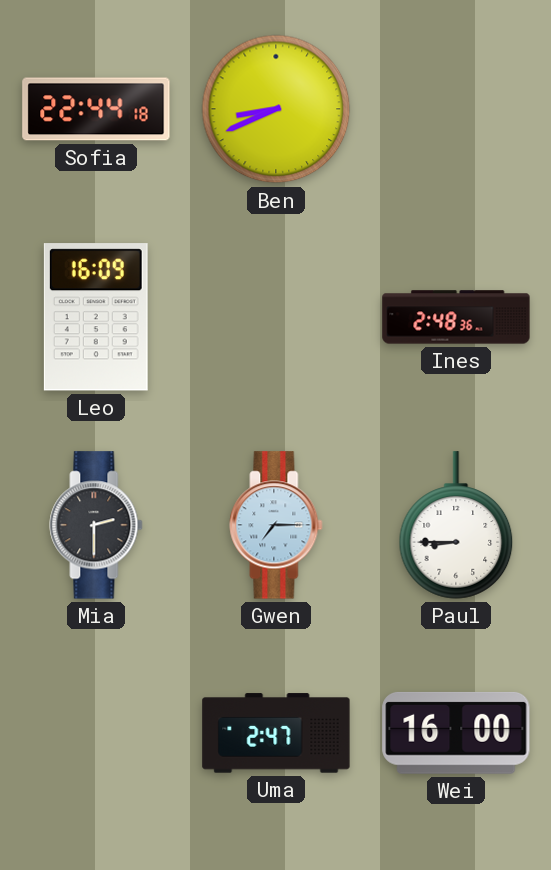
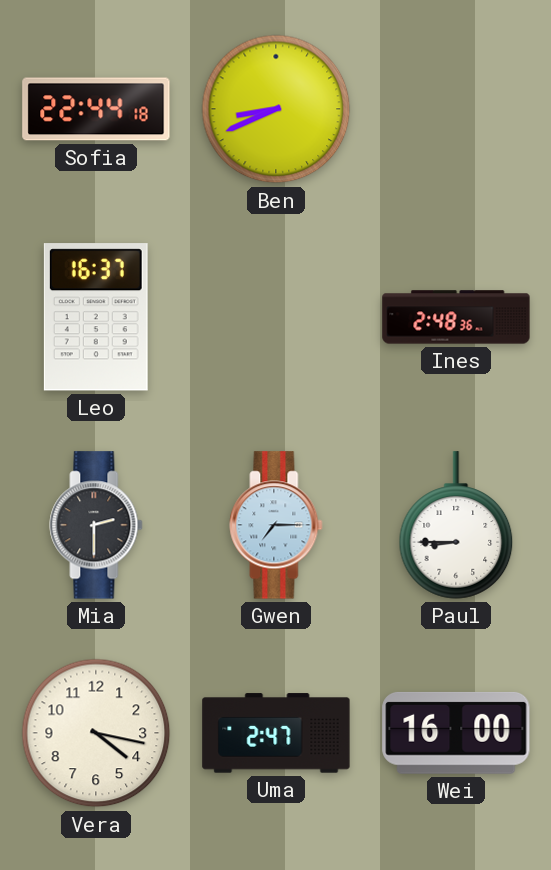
Leo: 16:09 -> 16:37 (96, 317)
Vera: none -> 4:17 (96, 733)
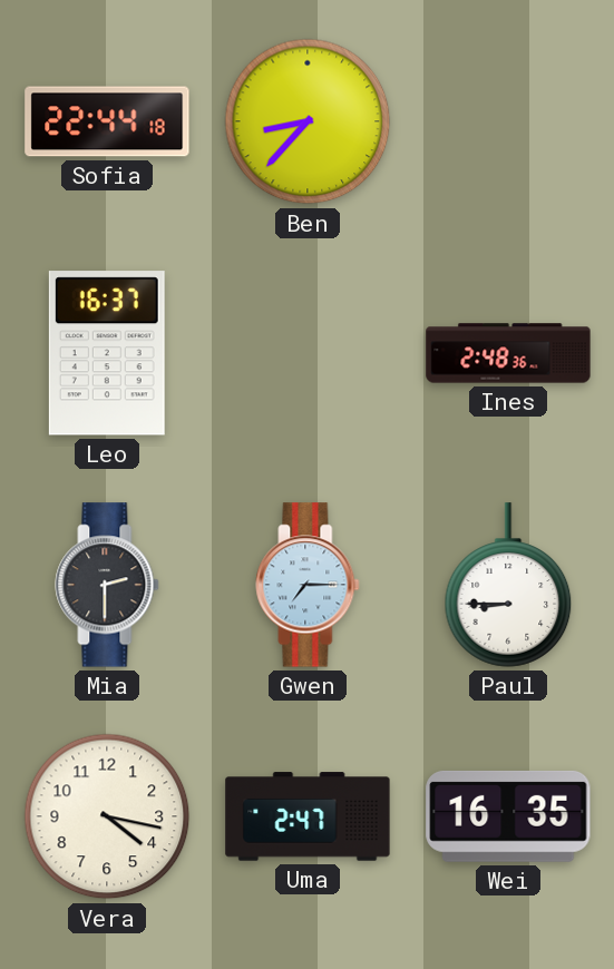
Ben: 8:41 -> 8:37 (308, 121)
Wei: 16:00 -> 16:35 (508, 816)
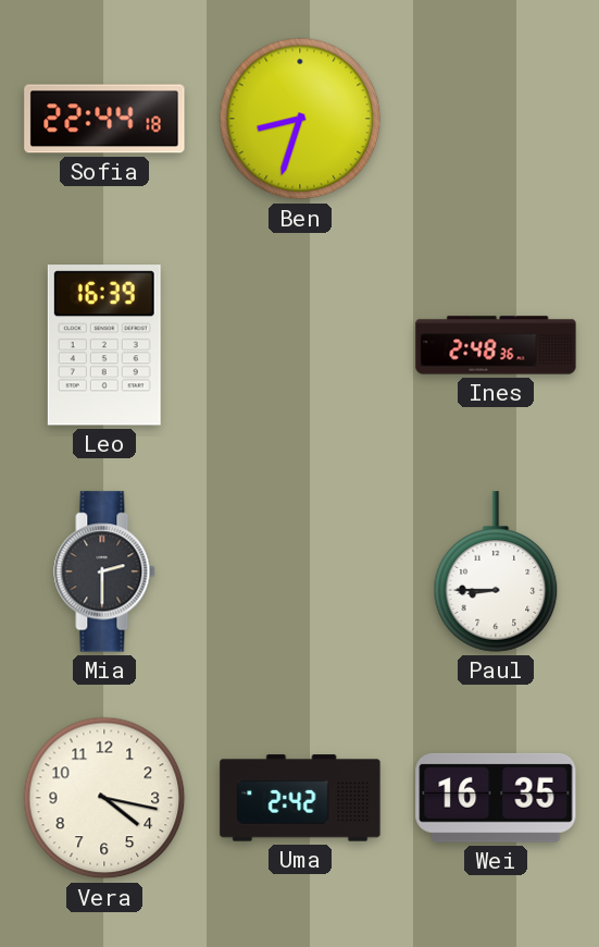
Ben: 8:37 -> 8:33 (300, 119)
Leo: 16:37 -> 16:39 (104, 345)
Gwen: 7:15 -> none (308, 585)
Uma: 2:47 -> 2:42 (300, 798)
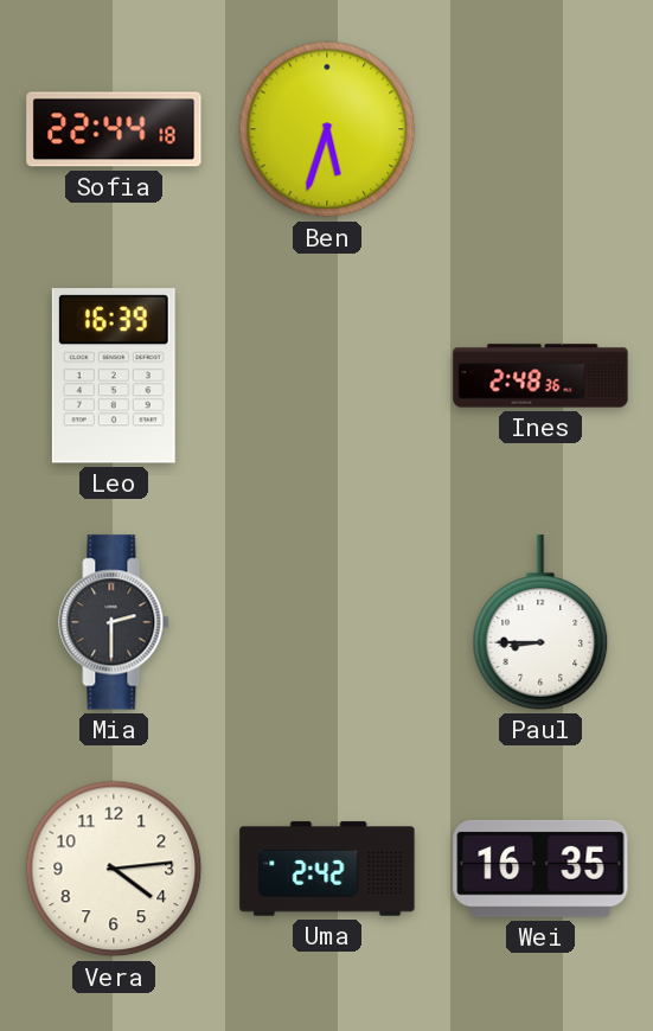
Ben: 8:33 -> 5:33 (327, 129)
Vera: 4:17 -> 4:14 (114, 869)
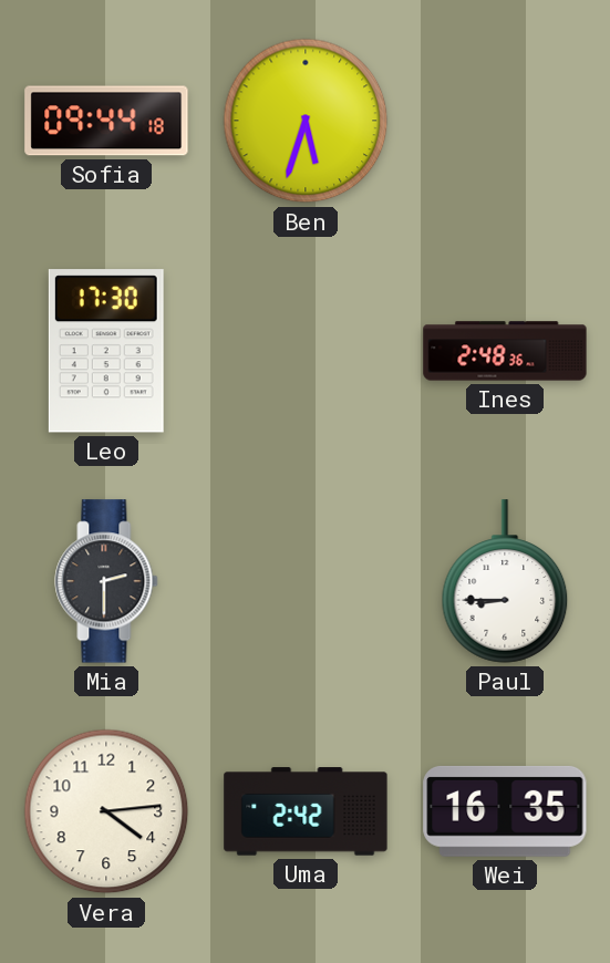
Sofia: 22:44 -> 09:44 (106, 121)
Leo: 16:39 -> 17:30 (106, 351)
